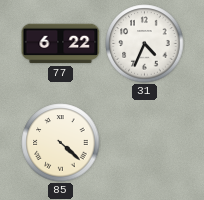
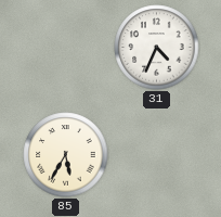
77: 6:22 -> none (61, 44)
85: 4:22 -> 5:35 (66, 155)
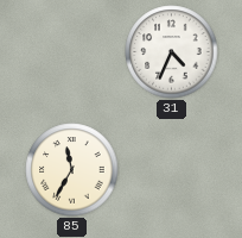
85: 5:35 -> 11:35 (72, 170)
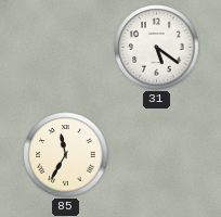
31: 4:34 -> 5:21 (157, 48)
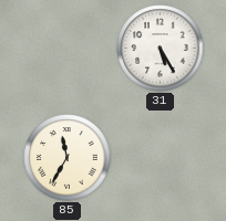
31: 5:21 -> 5:25 (161, 49)
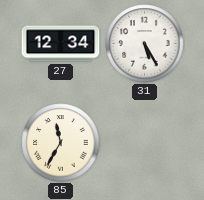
27: none -> 12:34 (61, 44)
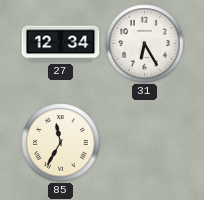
31: 5:25 -> 6:25 (145, 44)
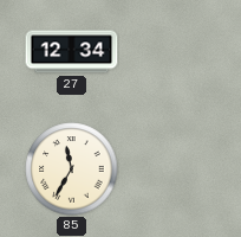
31: 6:25 -> none (145, 44)
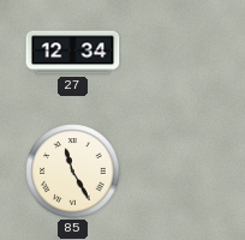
85: 11:35 -> 11:25 (73, 172)
